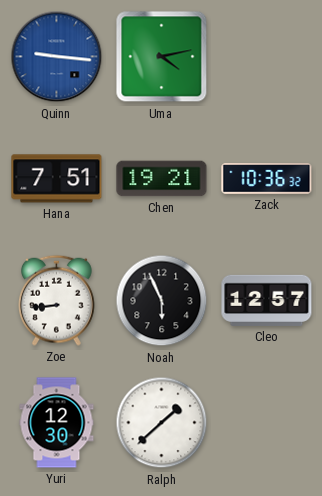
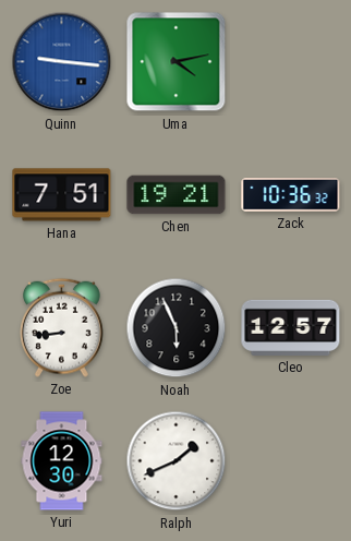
Ralph: 1:38 -> 1:41 (177, 461)
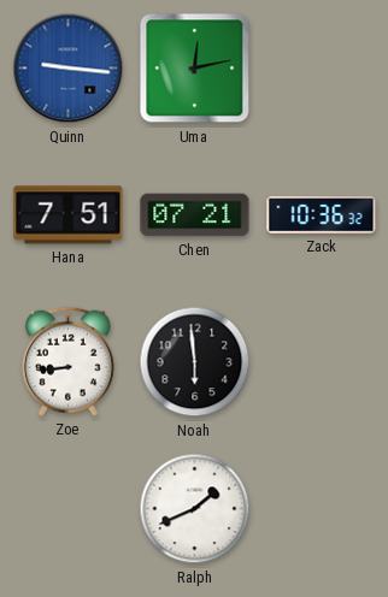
Uma: 4:13 -> 12:13 (195, 69)
Chen: 19:21 -> 07:21 (195, 215)
Noah: 5:56 -> 5:59 (195, 362)
Cleo: 12:57 -> none (291, 327)
Yuri: 12:30 -> none (62, 461)
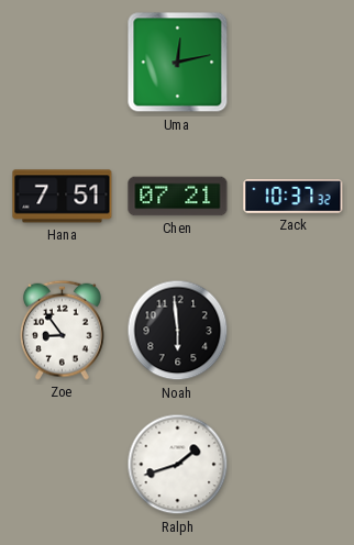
Quinn: 9:16 -> none (69, 69)
Zack: 10:36 -> 10:37 (294, 197)
Zoe: 8:44 -> 8:54 (63, 330)
Ralph: 1:41 -> 1:42 (178, 465)
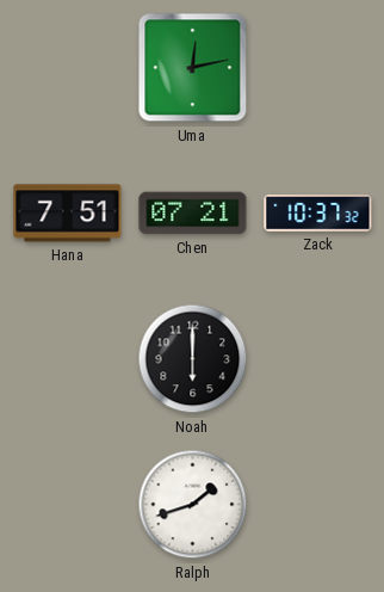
Zoe: 8:54 -> none (63, 330)
Noah: 5:59 -> 6:00 (193, 359)
